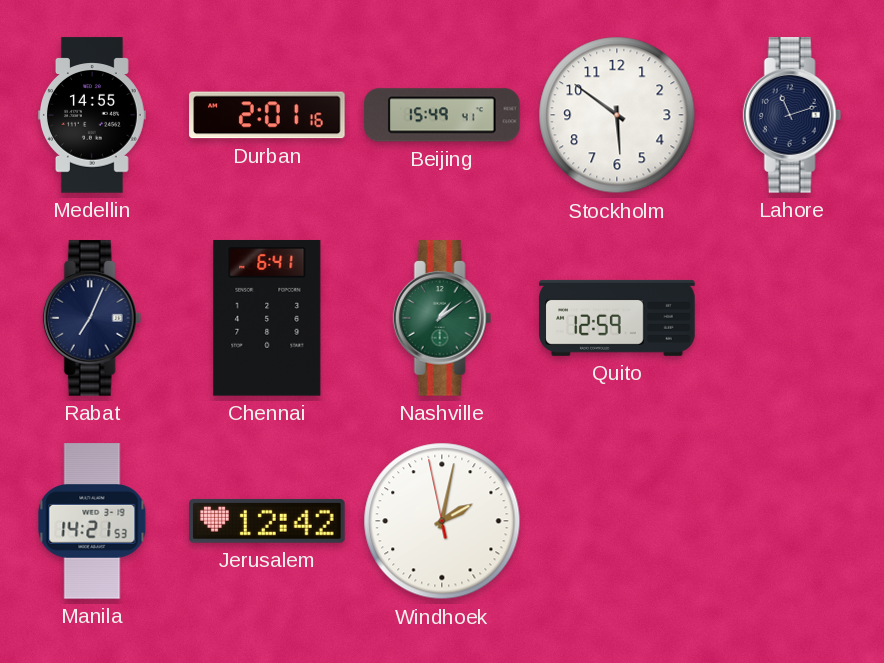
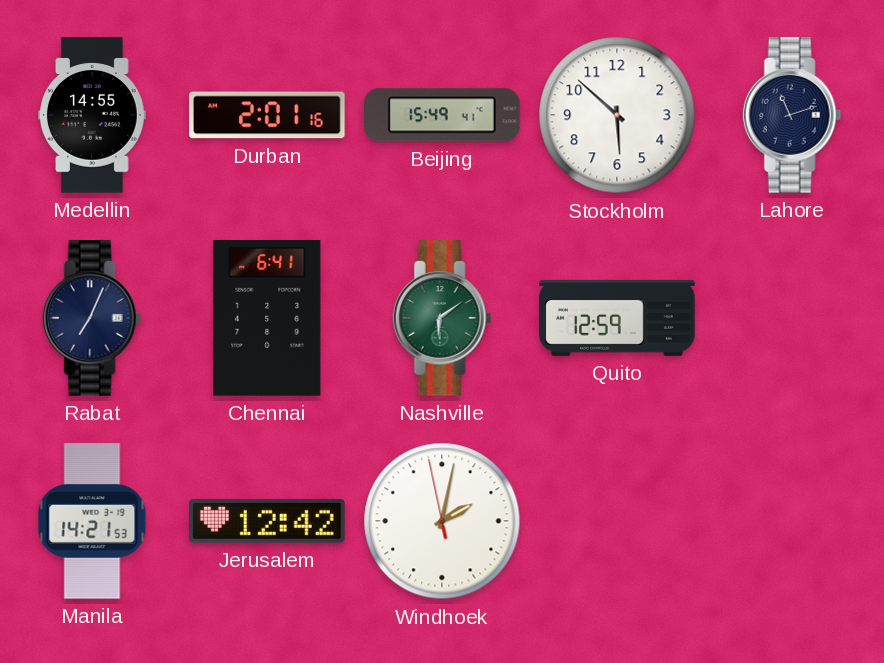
Stockholm: 5:51 -> 5:52 (617, 115)
Nashville: 1:09 -> 6:09 (442, 318)
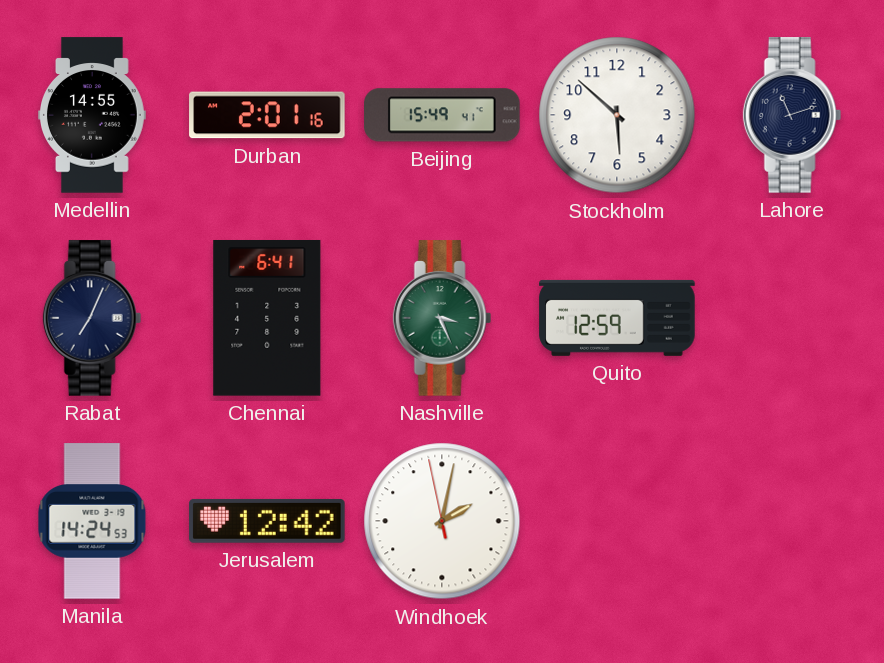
Nashville: 6:09 -> 3:26 (442, 318)
Manila: 14:21 -> 14:24 (92, 521)
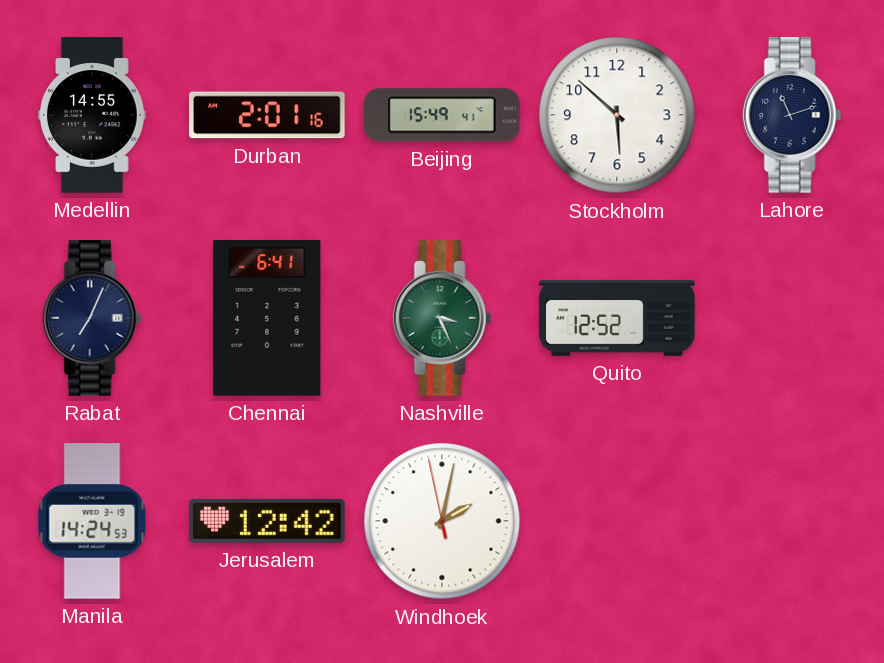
Quito: 12:59 -> 12:52 (617, 318)
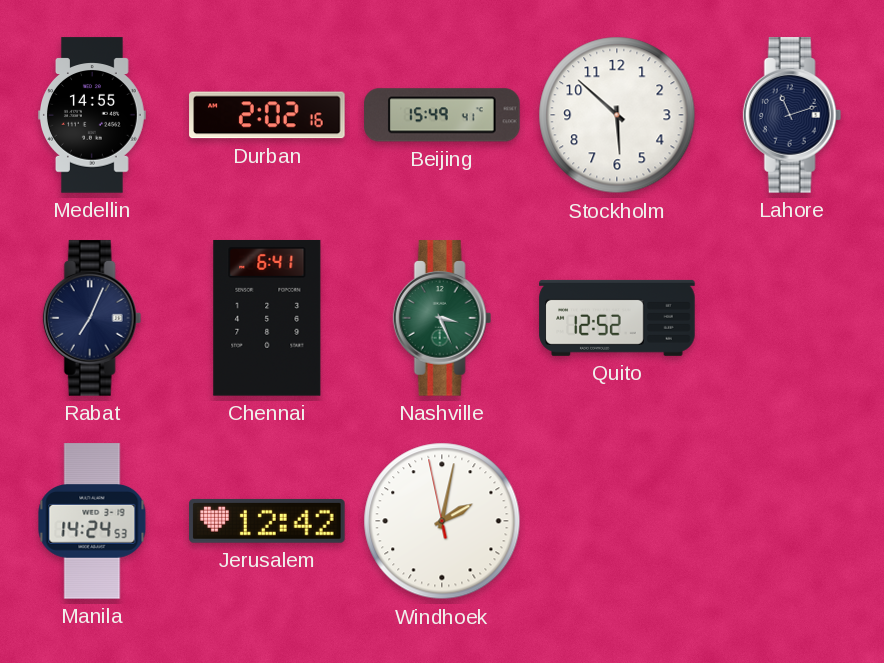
Durban: 2:01 -> 2:02 (267, 115)
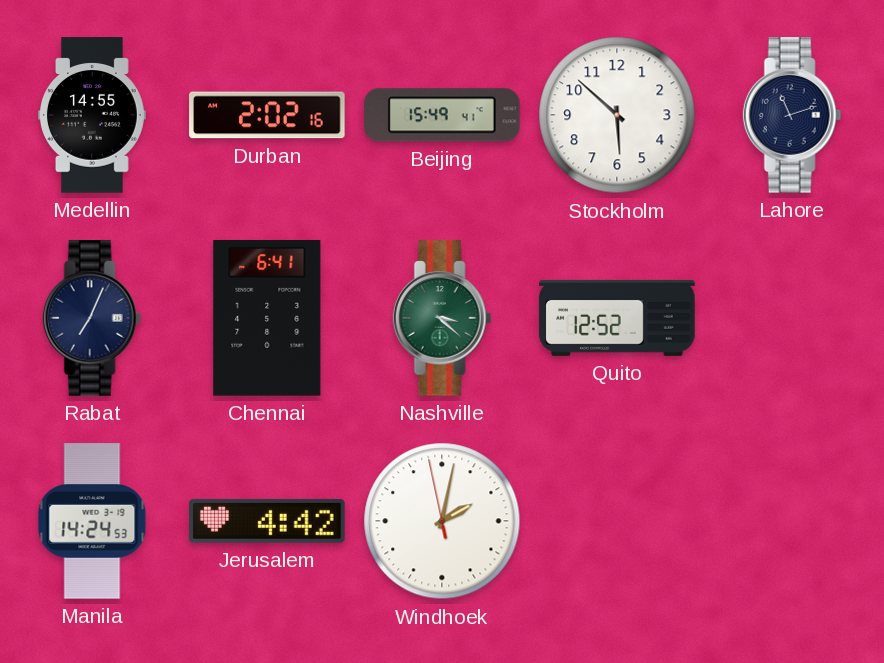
Nashville: 3:26 -> 3:22 (442, 318)
Jerusalem: 12:42 -> 4:42 (267, 521)
